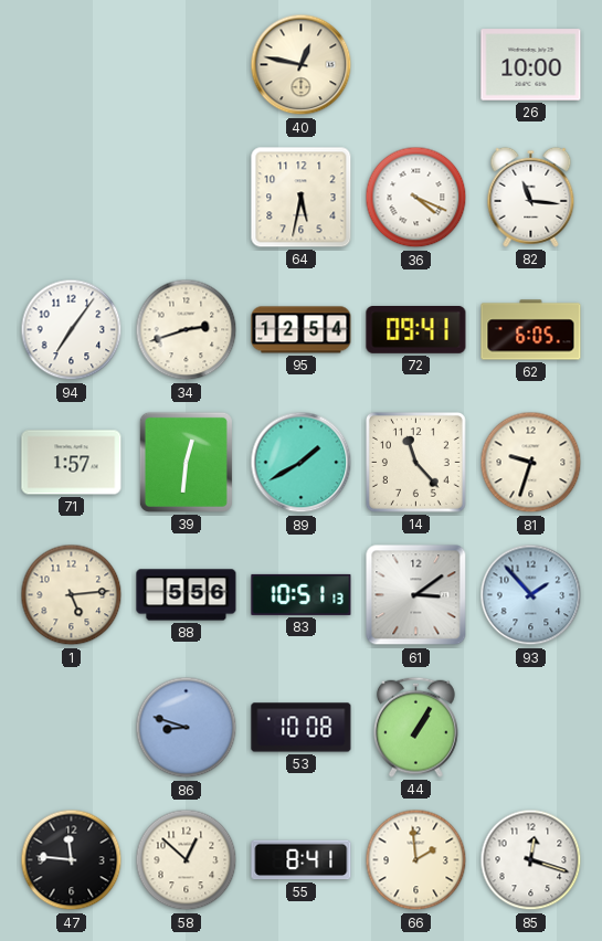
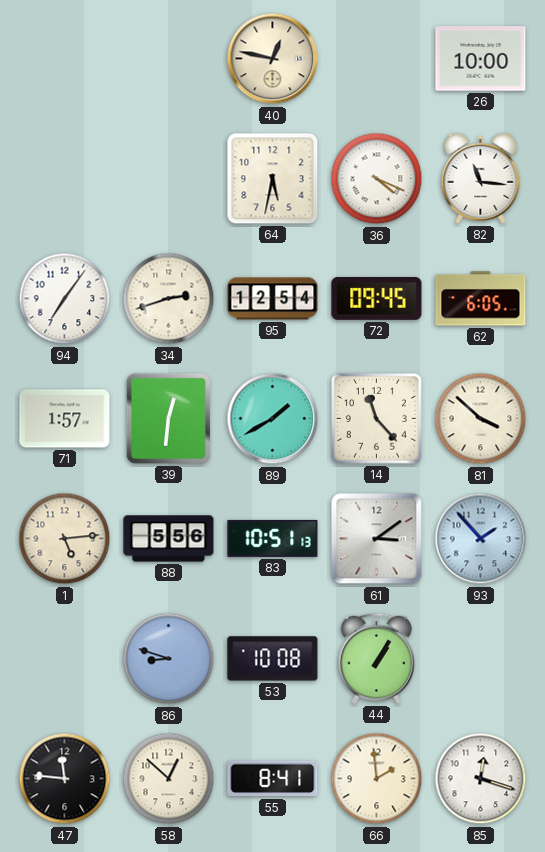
72: 09:41 -> 09:45 (377, 299)
81: 9:33 -> 3:52 (481, 419)
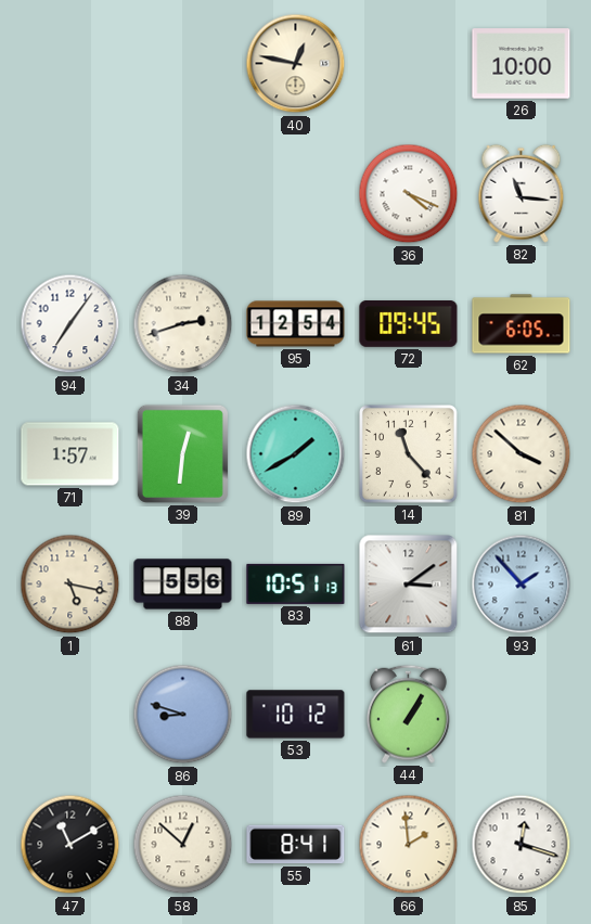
64: 5:32 -> none (273, 179)
1: 5:14 -> 5:17 (70, 585)
53: 10:08 -> 10:12 (296, 715)
47: 11:46 -> 11:10 (70, 845)
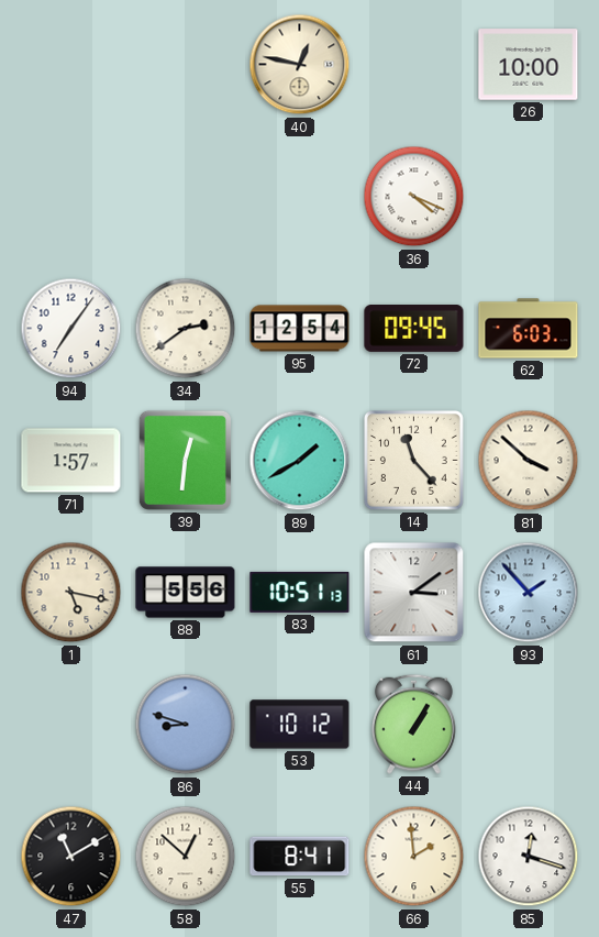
82: 11:16 -> none (522, 193)
34: 2:42 -> 2:39 (186, 329)
62: 6:05 -> 6:03 (529, 329)
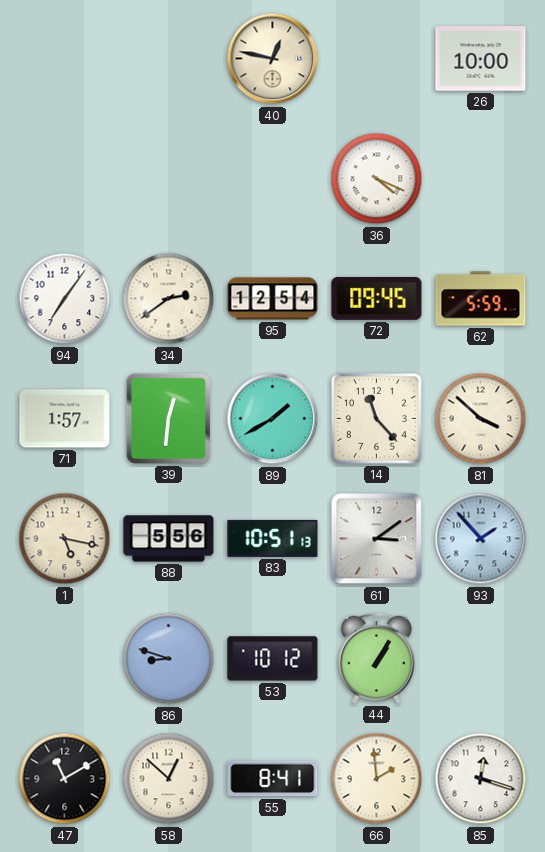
62: 6:03 -> 5:59 (481, 299)
